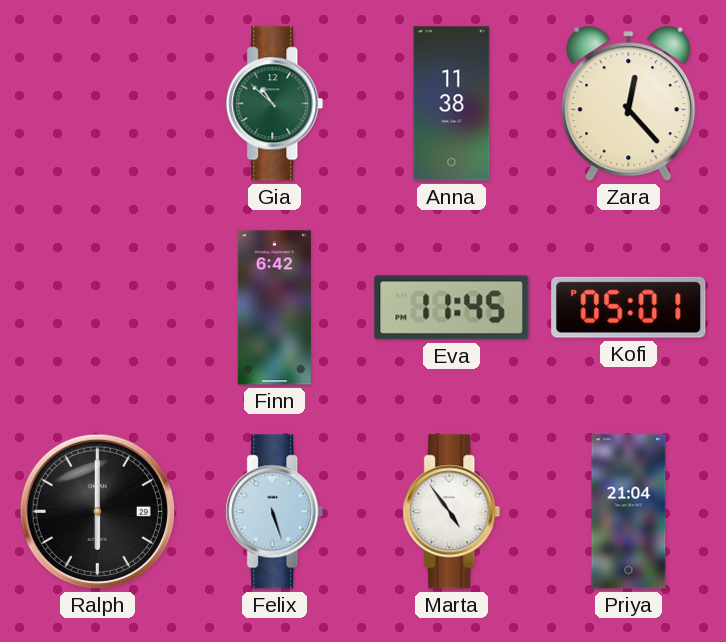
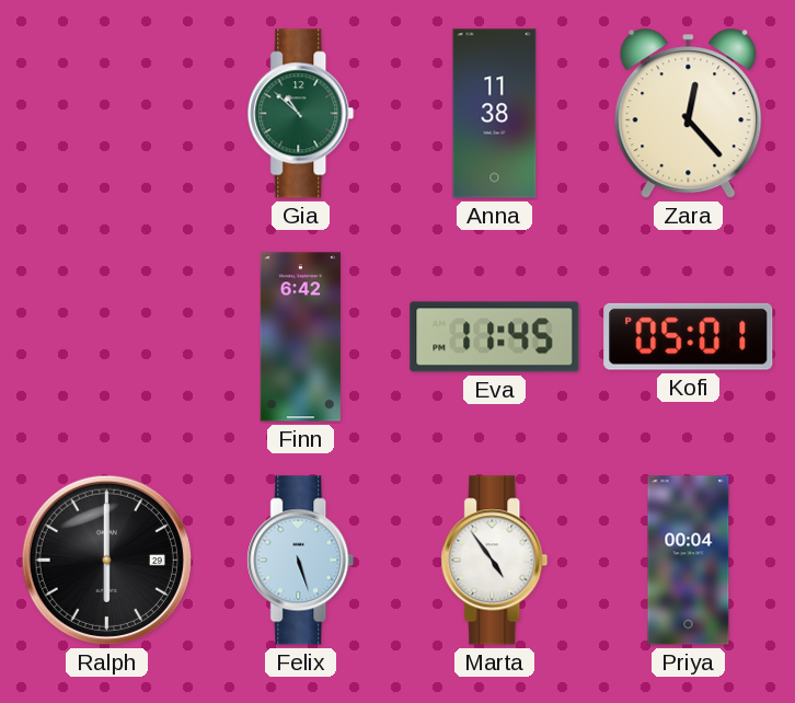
Priya: 21:04 -> 00:04 (689, 561)
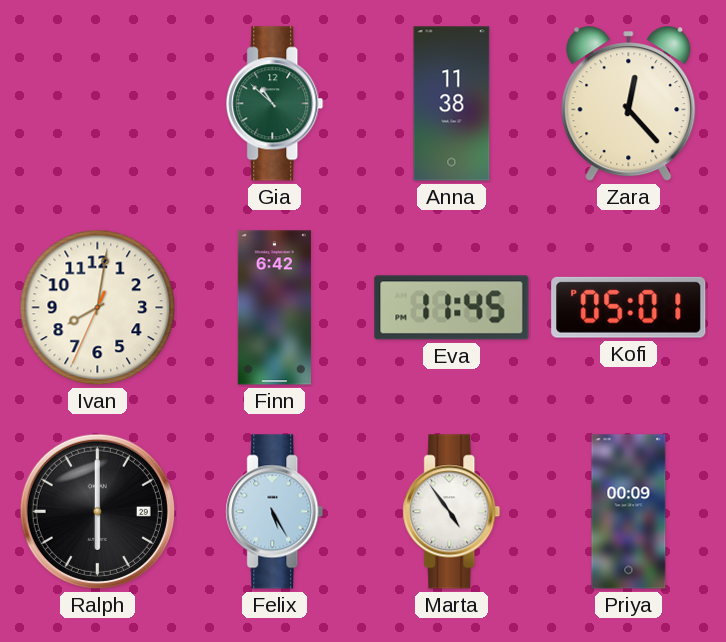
Ivan: none -> 8:01 (98, 308)
Felix: 5:27 -> 5:25 (275, 512)
Priya: 00:04 -> 00:09 (629, 512)
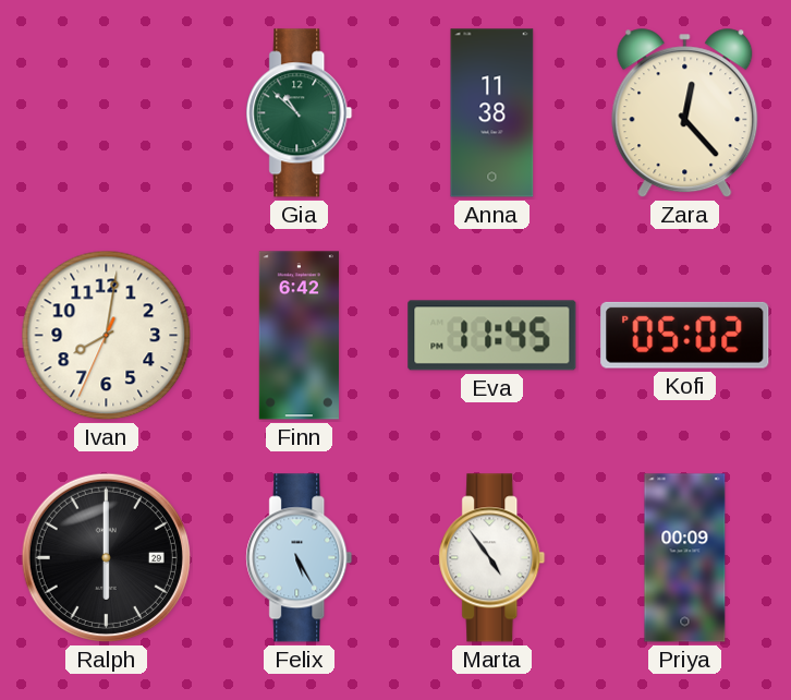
Kofi: 05:01 -> 05:02 (685, 335)
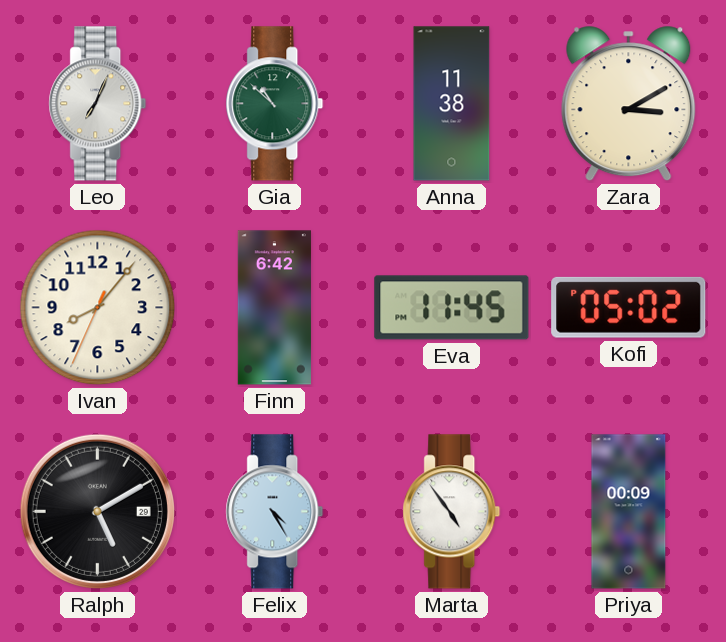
Leo: none -> 7:04 (98, 104)
Zara: 12:23 -> 3:10 (629, 104)
Ivan: 8:01 -> 8:06 (98, 308)
Ralph: 6:00 -> 5:10 (97, 511)
Felix: 5:25 -> 4:25 (275, 512)
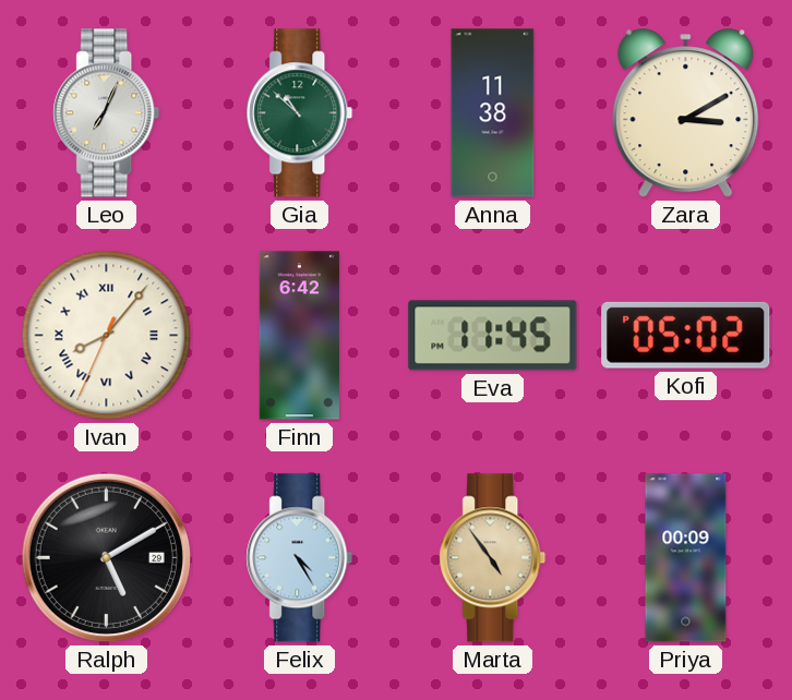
Ivan numerals: Arabic -> Roman (107, 336)
Marta dial: white -> champagne (493, 558)
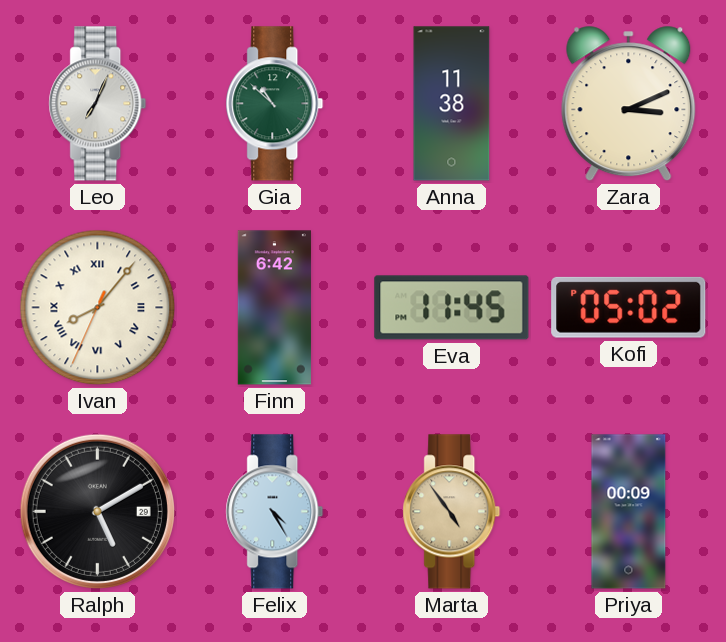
Zara: 3:10 -> 3:11 (629, 104)
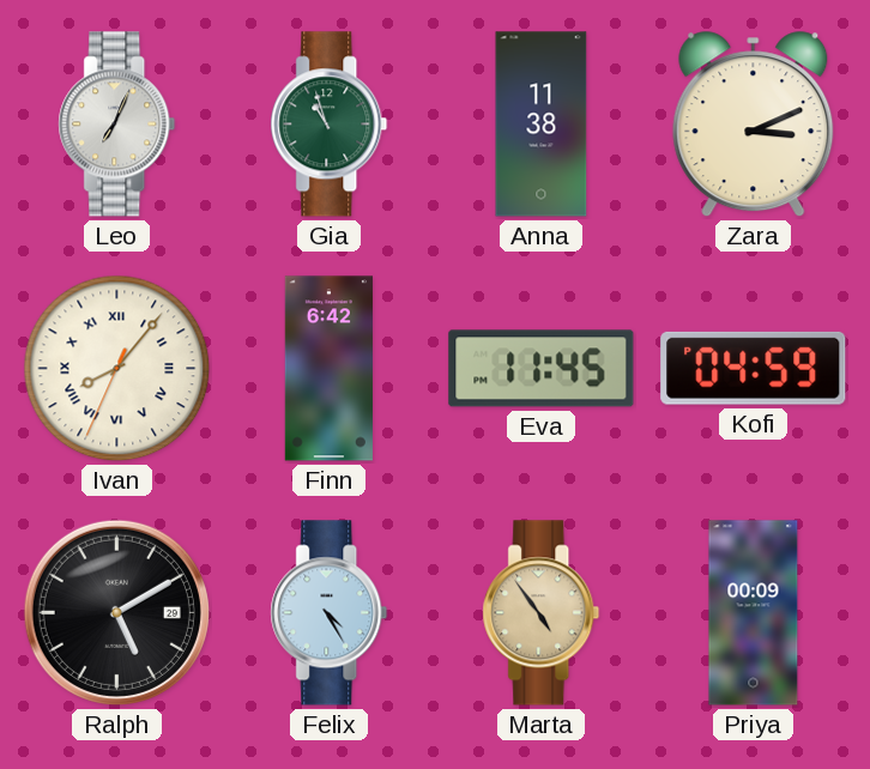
Gia: 10:52 -> 10:57 (330, 125)
Kofi: 05:02 -> 04:59 (754, 368)
